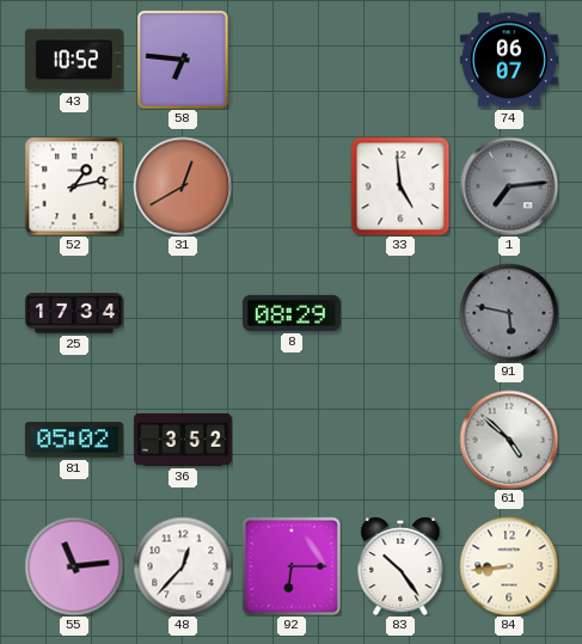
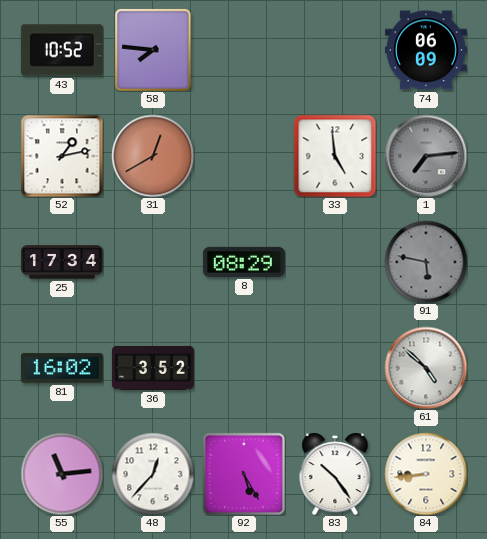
58: 6:46 -> 7:46 (153, 50)
74: 06:07 -> 06:09 (426, 50)
81: 05:02 -> 16:02 (62, 368)
92: 6:15 -> 5:25 (244, 474)
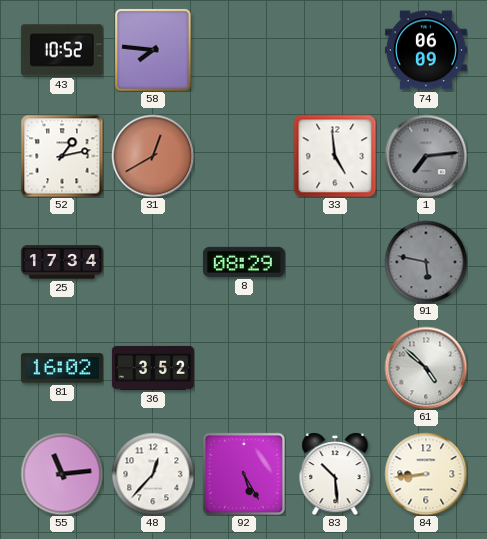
83: 10:24 -> 10:29 (335, 474)
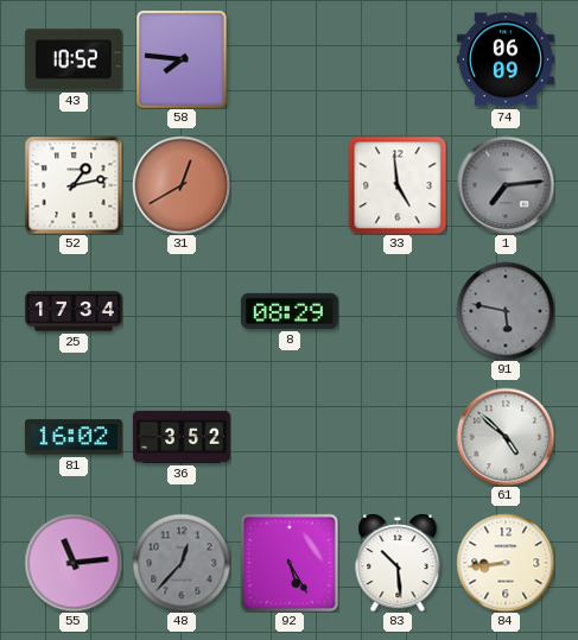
48 dial: white -> grey (182, 563)
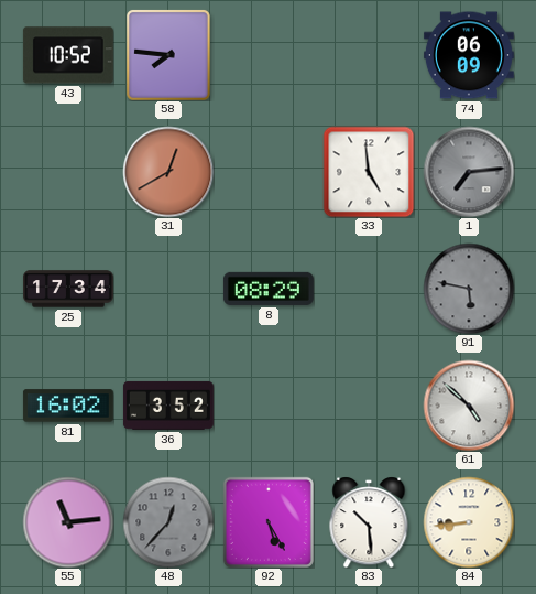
52: 1:13 -> none (74, 185)
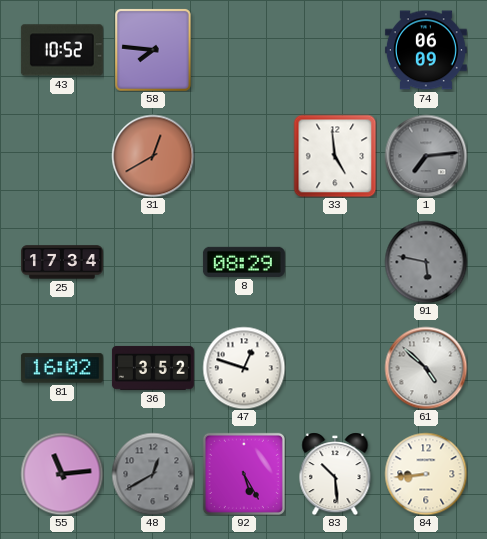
47: none -> 12:48 (244, 368)
48: 12:37 -> 12:40 (153, 474)
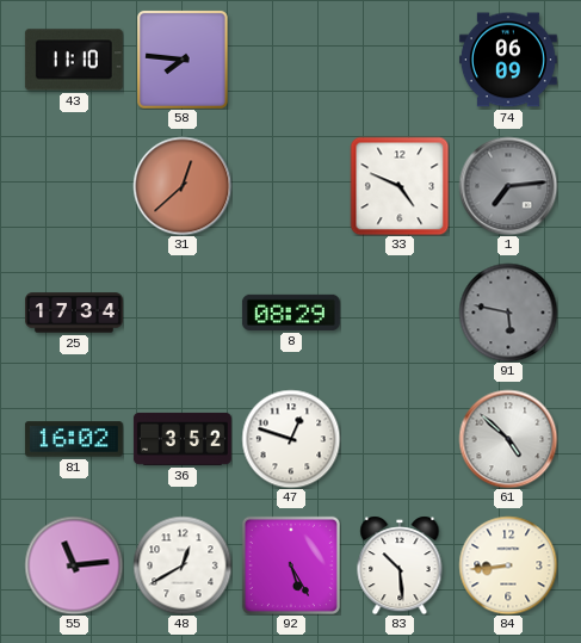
43: 10:52 -> 11:10 (74, 60)
31: 12:40 -> 12:38 (183, 186)
33: 4:59 -> 4:49 (400, 186)
48 dial: grey -> white (183, 565)
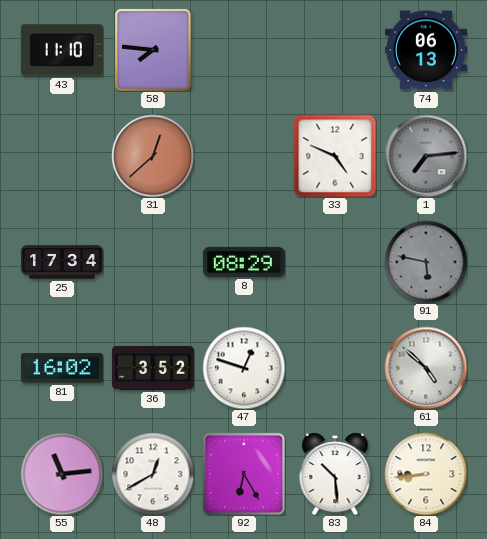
74: 06:09 -> 06:13 (426, 50)
92: 5:25 -> 6:25 (244, 474)
